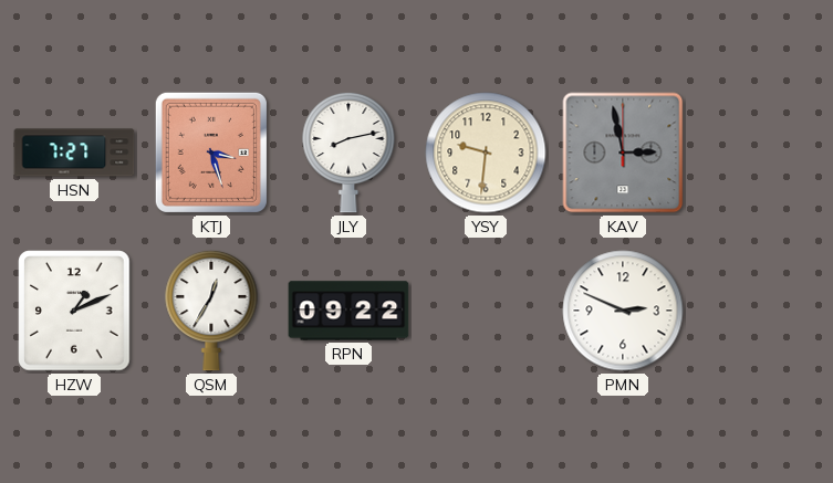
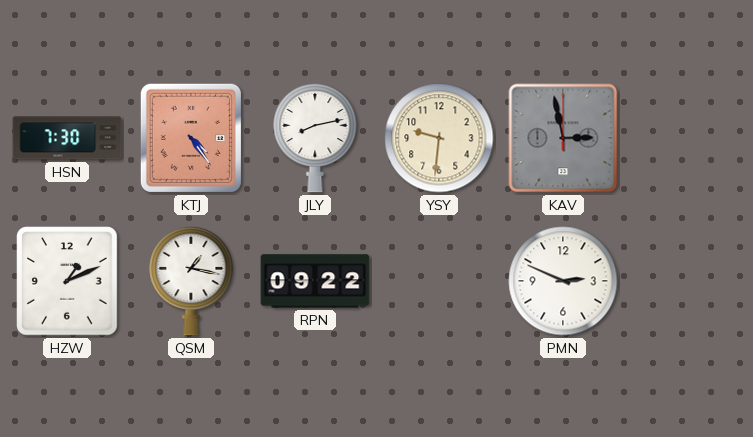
HSN: 7:27 -> 7:30 (67, 138)
KTJ: 3:27 -> 4:24 (191, 138)
QSM: 12:35 -> 1:17 (191, 281)
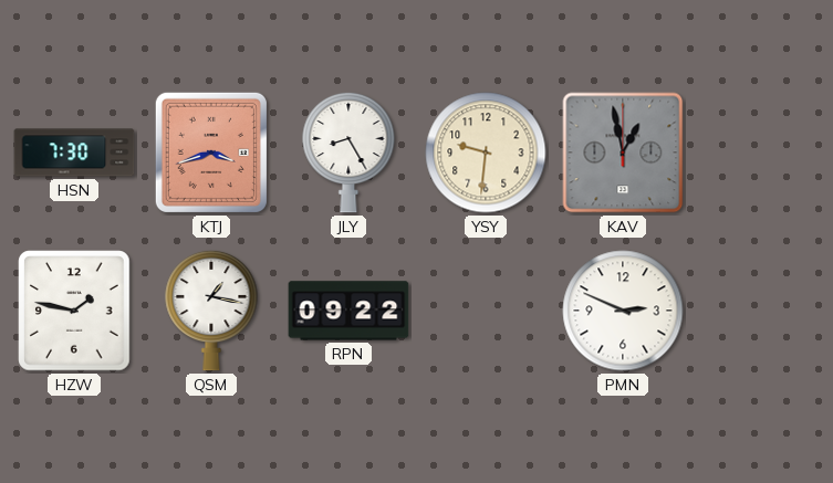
KTJ: 4:24 -> 3:42 (211, 153)
JLY: 8:13 -> 8:25 (348, 153)
KAV: 2:58 -> 12:58 (623, 153)
HZW: 1:11 -> 1:47 (74, 311)
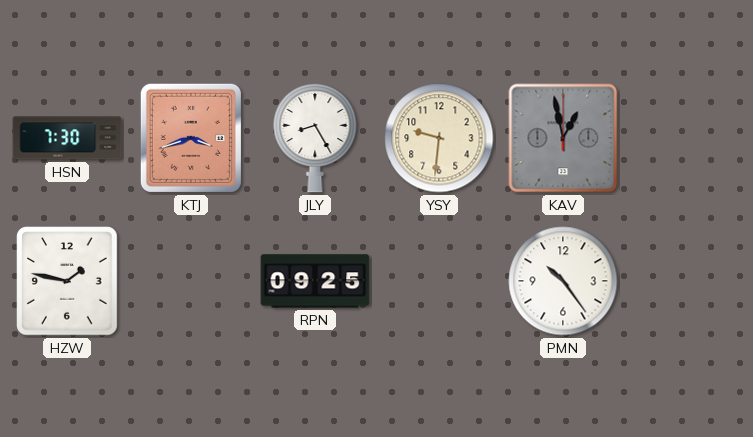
QSM: 1:17 -> none (211, 311)
RPN: 09:22 -> 09:25 (315, 281)
PMN: 2:49 -> 10:24 (563, 281)
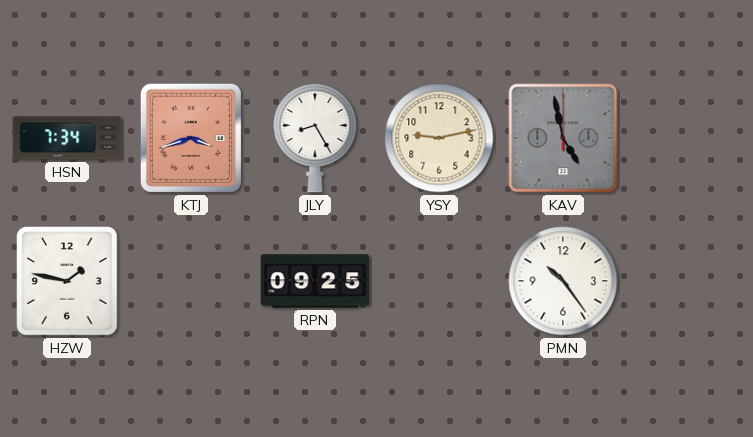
HSN: 7:30 -> 7:34 (67, 138)
YSY: 9:31 -> 9:13 (439, 138)
KAV: 12:58 -> 4:58 (563, 138)
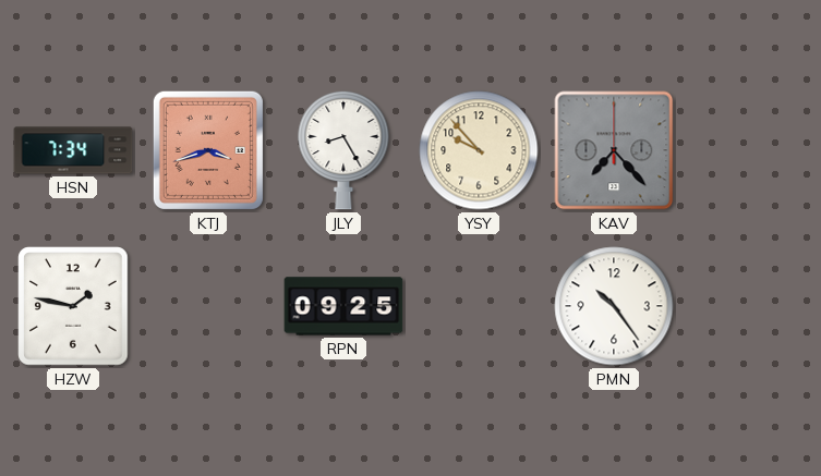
YSY: 9:13 -> 9:53 (479, 150)
KAV: 4:58 -> 7:23 (614, 150)
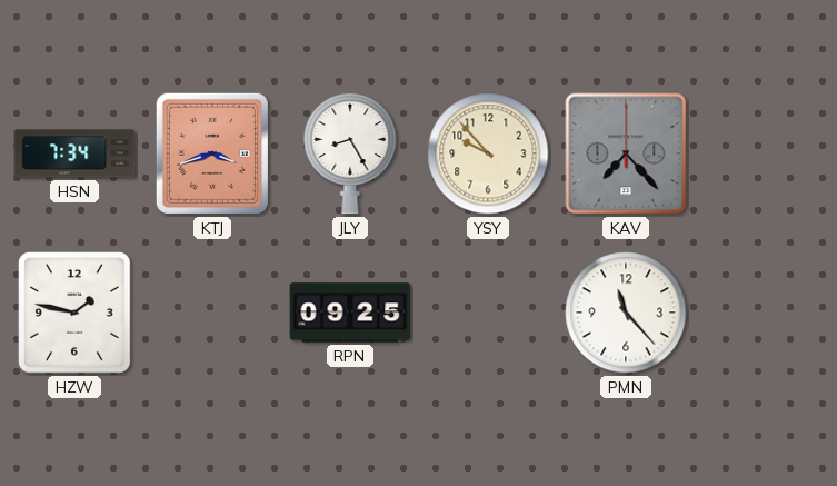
PMN: 10:24 -> 11:23 (626, 313)
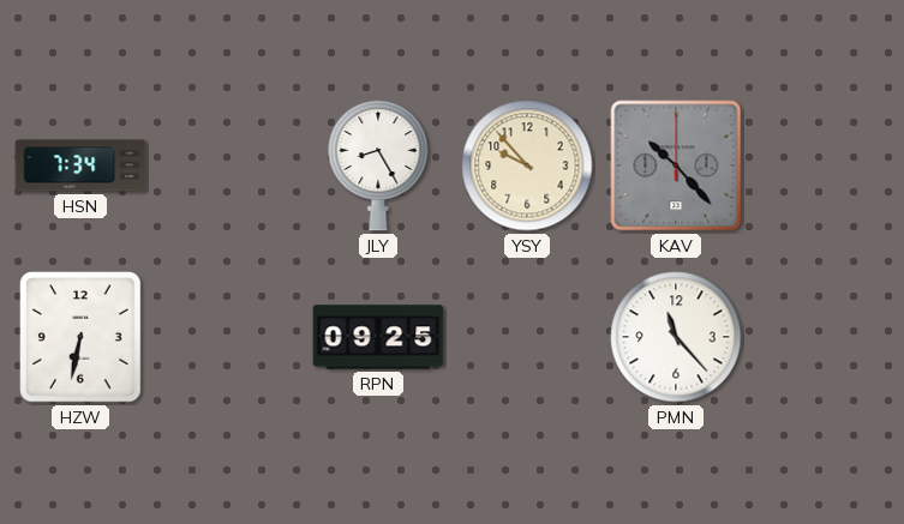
KTJ: 3:42 -> none (212, 153)
KAV: 7:23 -> 10:23 (676, 165)
HZW: 1:47 -> 6:32 (80, 337)
